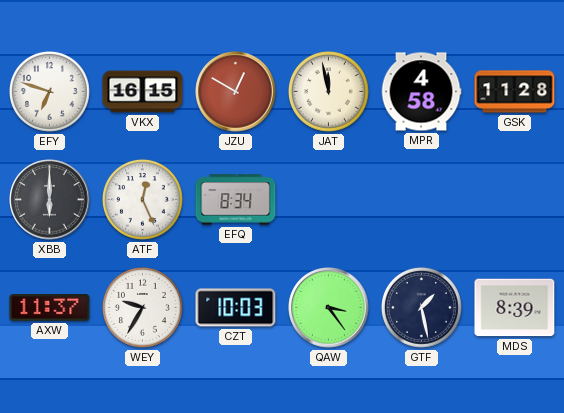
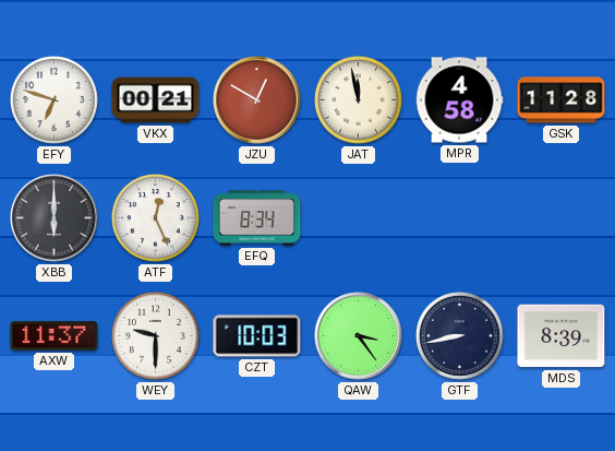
VKX: 16:15 -> 00:21 (156, 100)
WEY: 9:35 -> 9:30 (155, 335)
GTF: 1:28 -> 8:43 (459, 335)
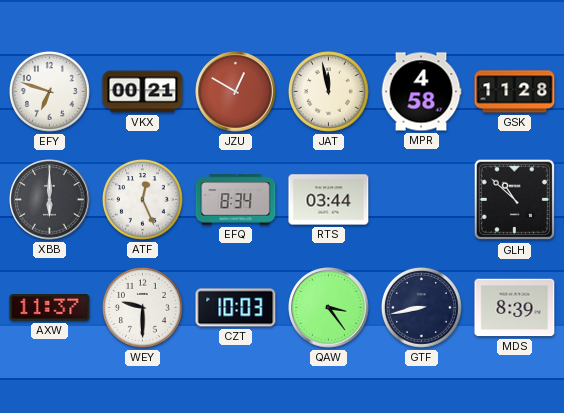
RTS: none -> 03:44 (329, 200)
GLH: none -> 10:52 (515, 200)
